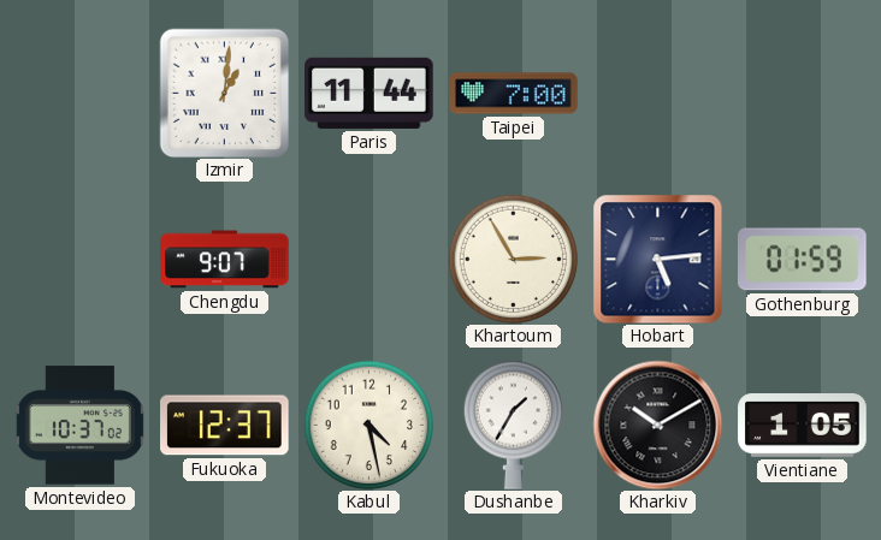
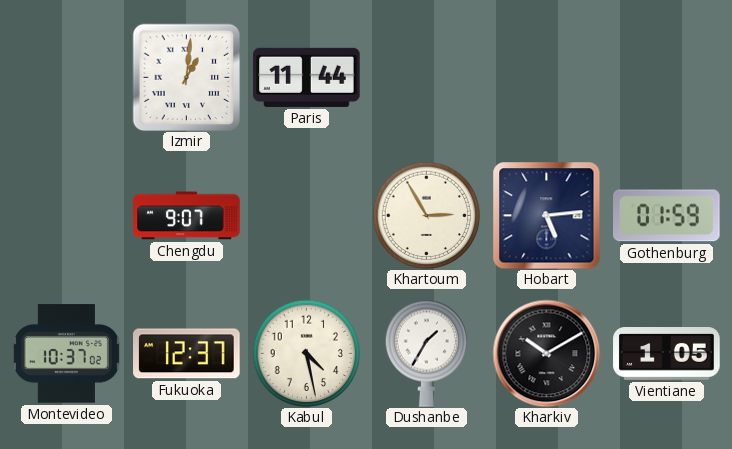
Taipei: 7:00 -> none (514, 94)
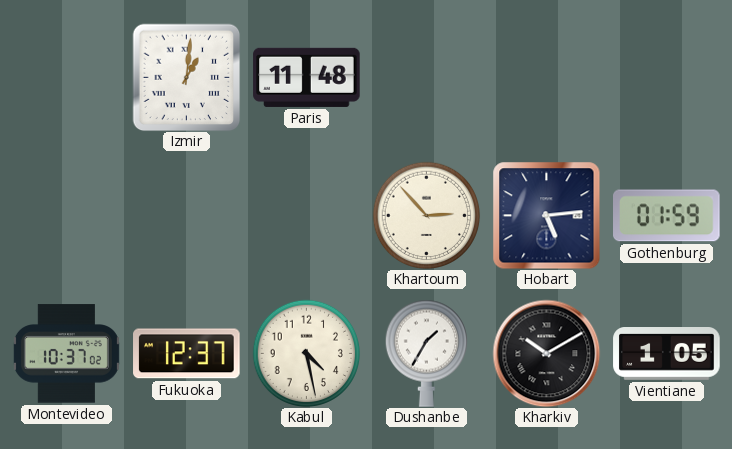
Paris: 11:44 -> 11:48 (307, 77)
Chengdu: 9:07 -> none (187, 216)
Khartoum: 2:55 -> 2:53 (426, 215)
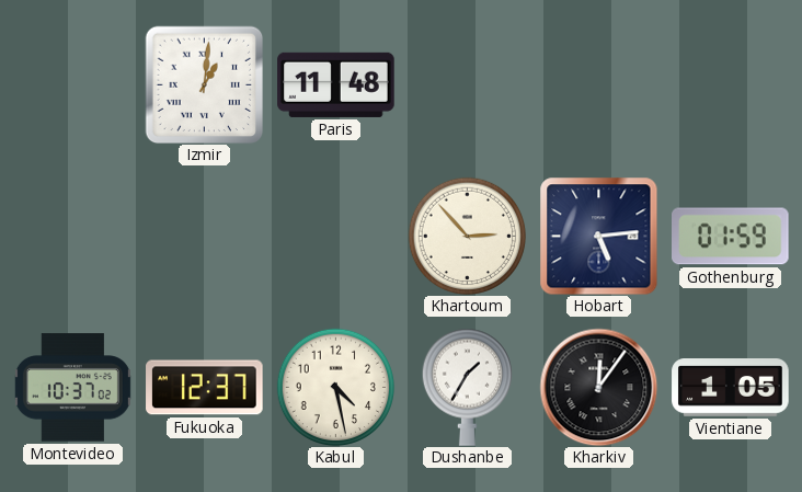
Kharkiv: 10:10 -> 12:06 (598, 387)
